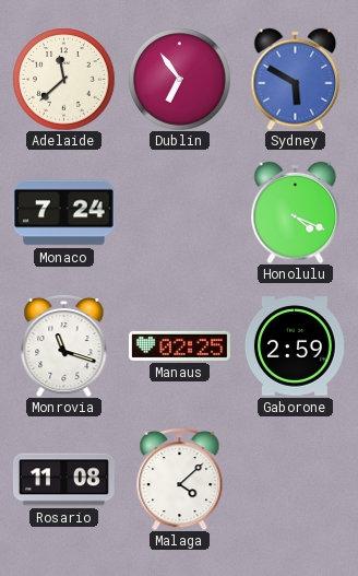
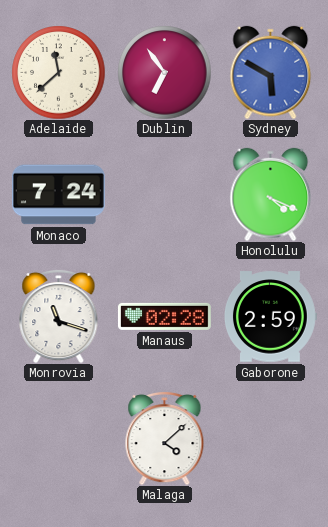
Manaus: 02:25 -> 02:28 (164, 316)
Rosario: 11:08 -> none (63, 480)
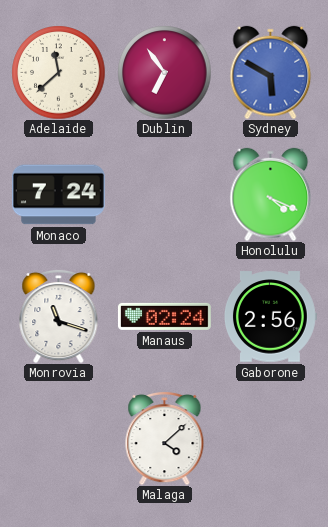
Manaus: 02:28 -> 02:24 (164, 316)
Gaborone: 2:59 -> 2:56 (271, 317)
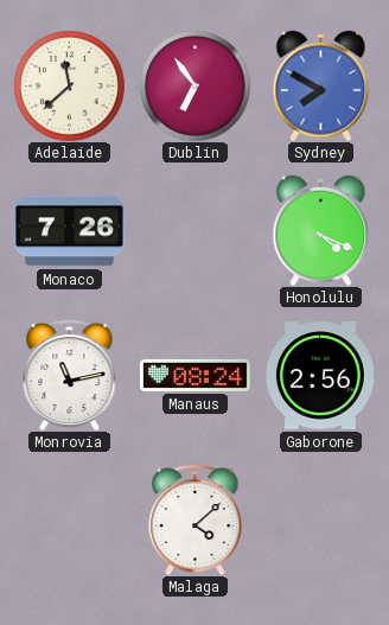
Sydney: 5:50 -> 7:50 (321, 85)
Monaco: 7:24 -> 7:26 (69, 231)
Monrovia: 11:18 -> 11:13 (70, 375)
Manaus: 02:24 -> 08:24 (194, 375)
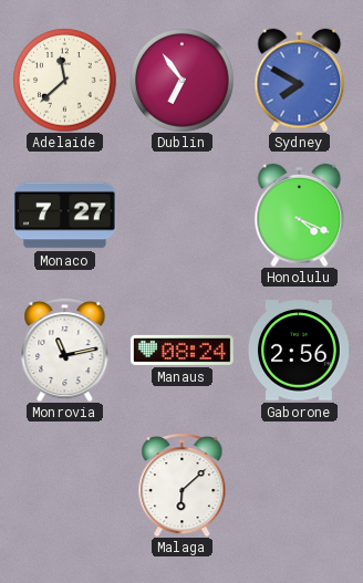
Monaco: 7:26 -> 7:27 (64, 216)
Malaga: 4:08 -> 6:08 (183, 485)
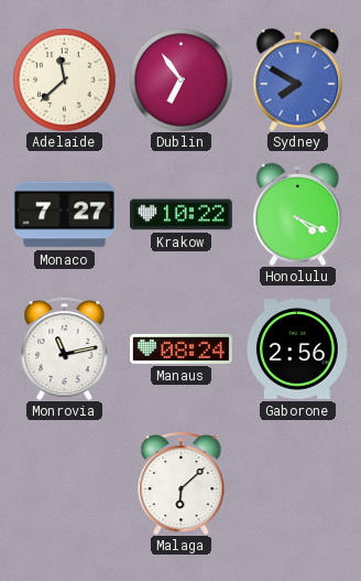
Krakow: none -> 10:22 (180, 215)
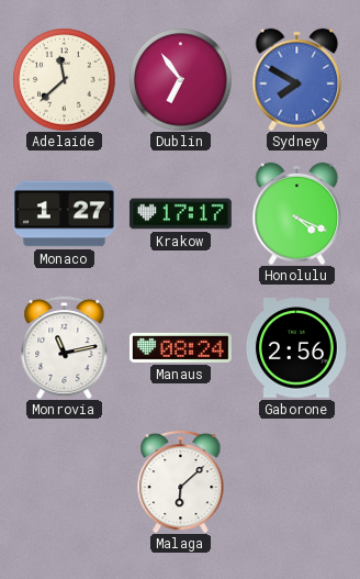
Monaco: 7:27 -> 1:27 (64, 214)
Krakow: 10:22 -> 17:17 (180, 214)
